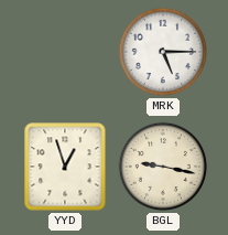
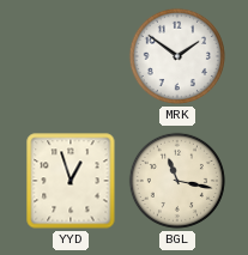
MRK: 5:15 -> 1:51 (177, 56)
BGL: 9:17 -> 11:17 (177, 181)
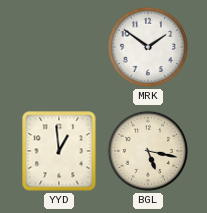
YYD: 12:57 -> 12:59 (59, 151)
BGL: 11:17 -> 5:17 (148, 151)
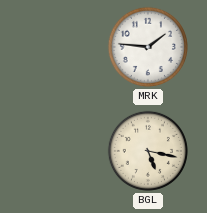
MRK: 1:51 -> 1:46 (148, 47)
YYD: 12:59 -> none (59, 151)
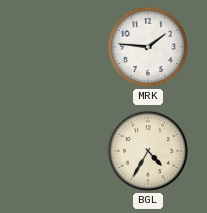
BGL: 5:17 -> 4:35 (148, 151)
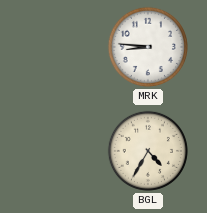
MRK: 1:46 -> 8:46 (148, 47)
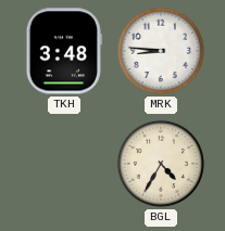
TKH: none -> 3:48 (64, 51)
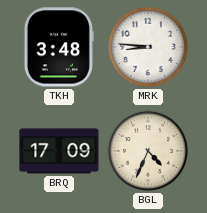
BRQ: none -> 17:09 (59, 151)
BGL: 4:35 -> 4:34 (148, 151)
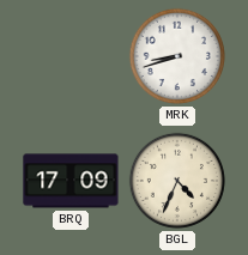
TKH: 3:48 -> none (59, 47)
MRK: 8:46 -> 8:42 (177, 56)
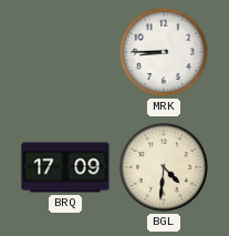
MRK: 8:42 -> 8:45 (164, 52)
BGL: 4:34 -> 4:31 (164, 167)
